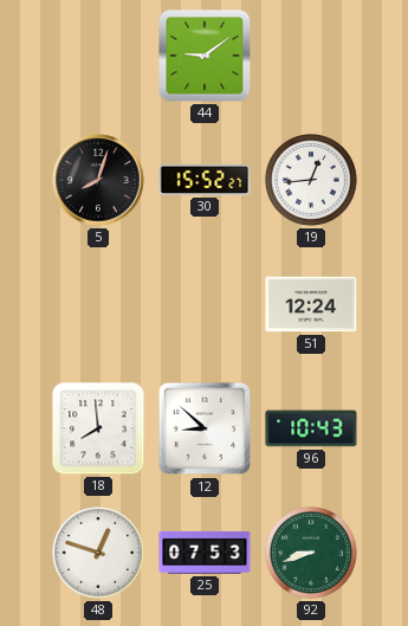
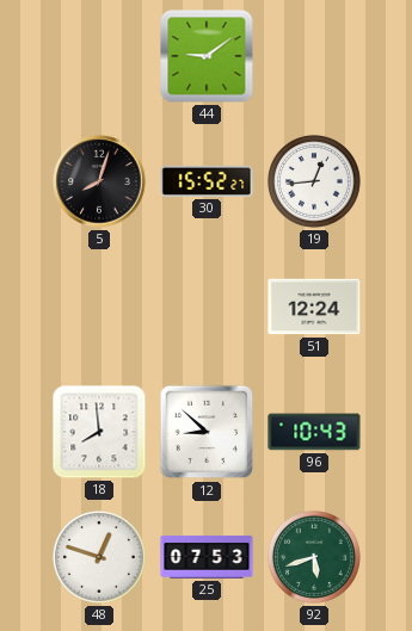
92: 8:42 -> 5:42 (314, 557)
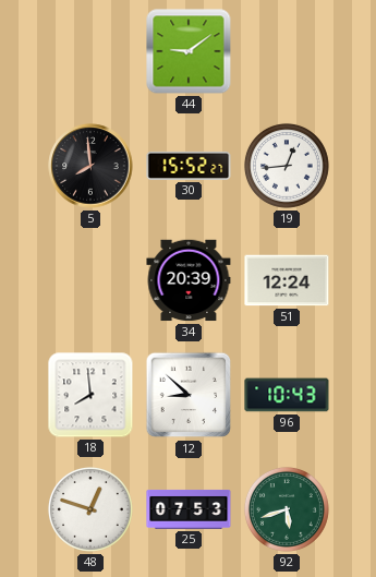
5: 8:03 -> 7:59 (90, 166)
34: none -> 20:39 (189, 280)
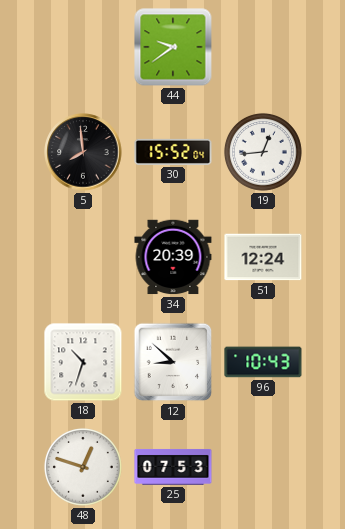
44: 9:09 -> 9:39 (173, 47)
30: 15:52:27 -> 15:52:04 (173, 152)
18: 7:59 -> 10:33 (83, 362)
92: 5:42 -> none (287, 509)
